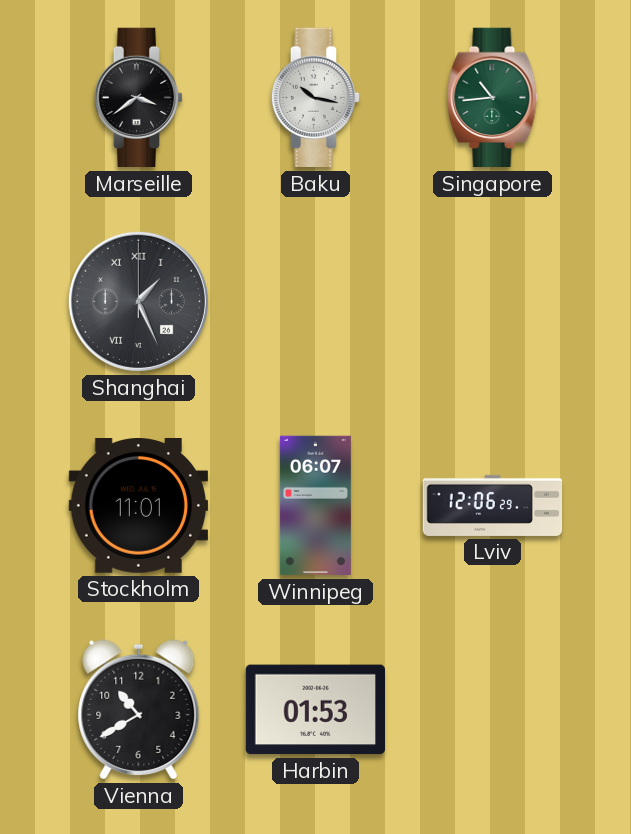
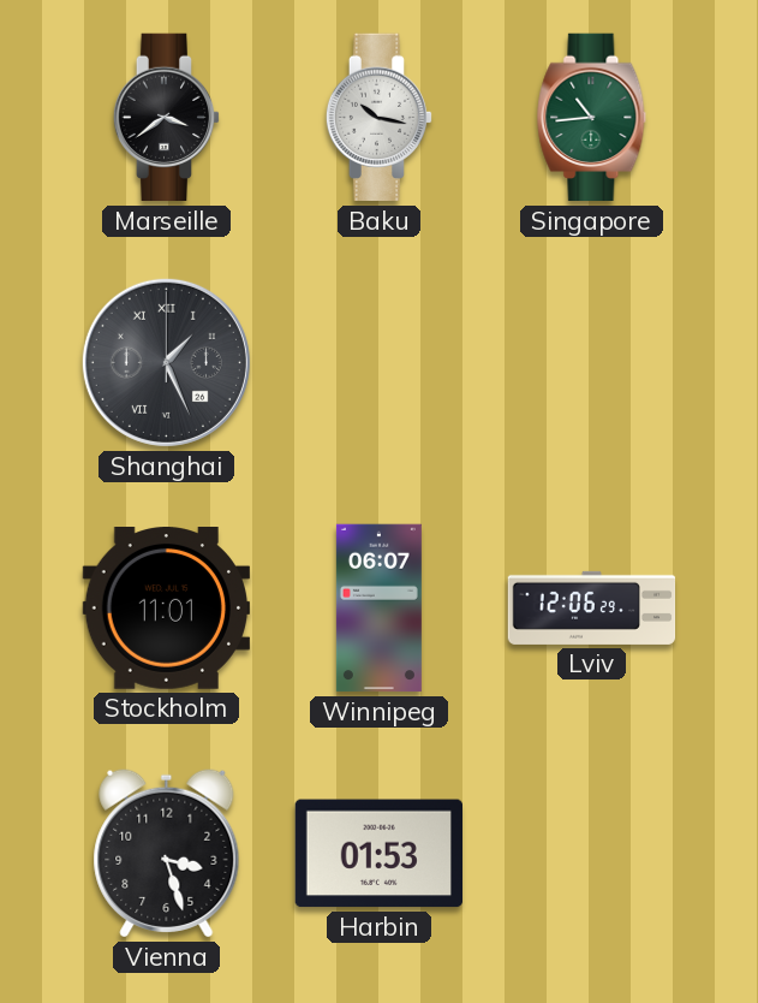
Vienna: 10:40 -> 3:27 (167, 854)
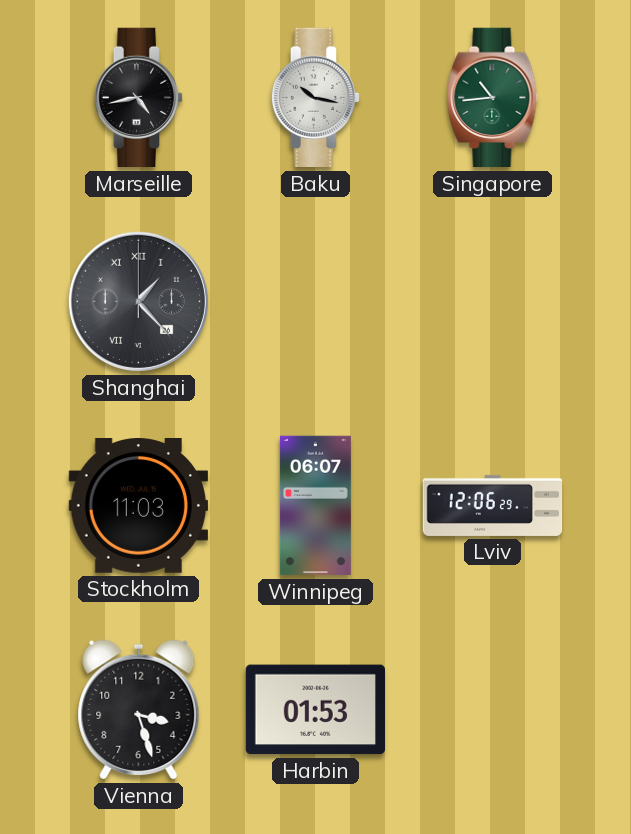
Marseille: 3:39 -> 4:43 (139, 98)
Shanghai: 1:26 -> 1:23 (138, 301)
Stockholm: 11:01 -> 11:03 (138, 506)
